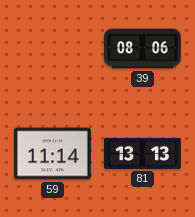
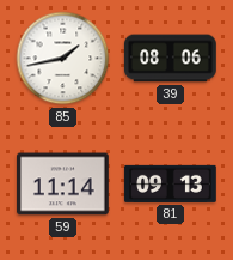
85: none -> 1:43 (63, 59)
81: 13:13 -> 09:13 (171, 183)
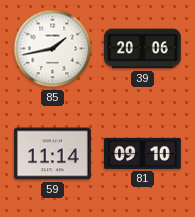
39: 08:06 -> 20:06 (143, 49)
81: 09:13 -> 09:10 (143, 153)
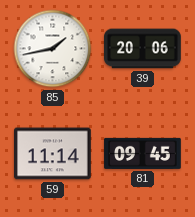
81: 09:10 -> 09:45 (143, 153)
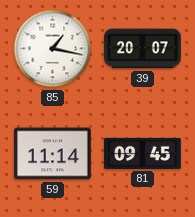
85: 1:43 -> 1:17 (53, 49)
39: 20:06 -> 20:07 (143, 49)
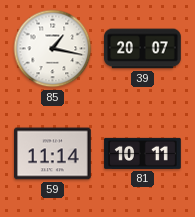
81: 09:45 -> 10:11 (143, 153)
